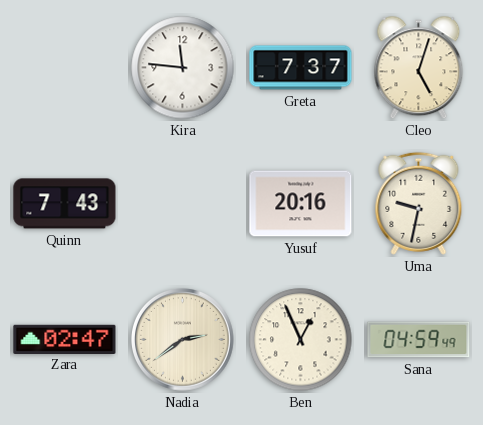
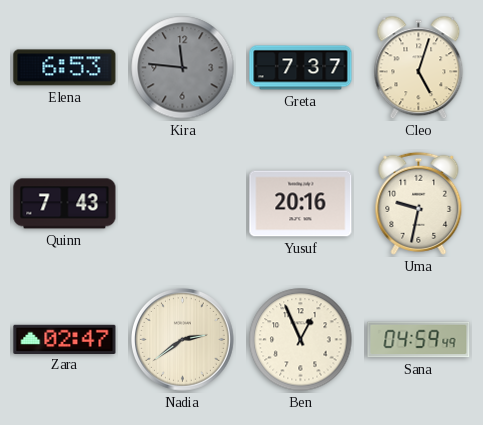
Elena: none -> 6:53 (65, 68)
Kira dial: white -> grey (183, 68)
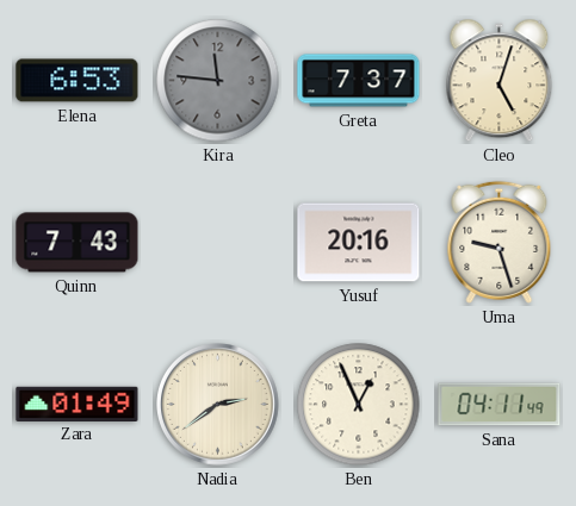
Uma: 9:32 -> 9:27 (500, 242)
Zara: 02:47 -> 01:49 (78, 404)
Sana: 04:59 -> 04:11 (500, 405)
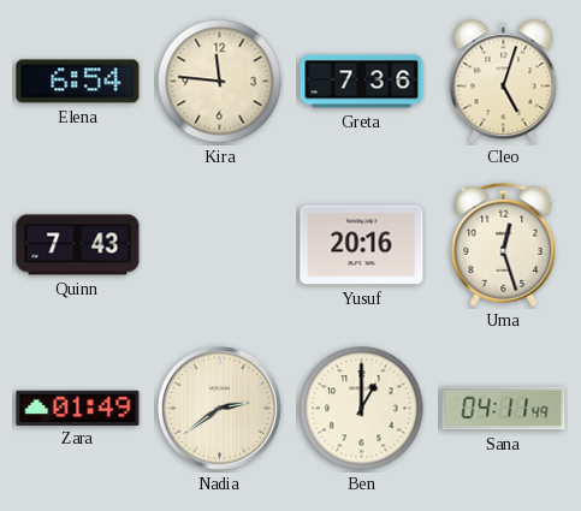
Elena: 6:53 -> 6:54 (78, 82)
Kira dial: grey -> cream (220, 82)
Greta: 7:37 -> 7:36 (362, 82)
Uma: 9:27 -> 12:27 (504, 244)
Ben: 12:56 -> 1:00 (362, 409)
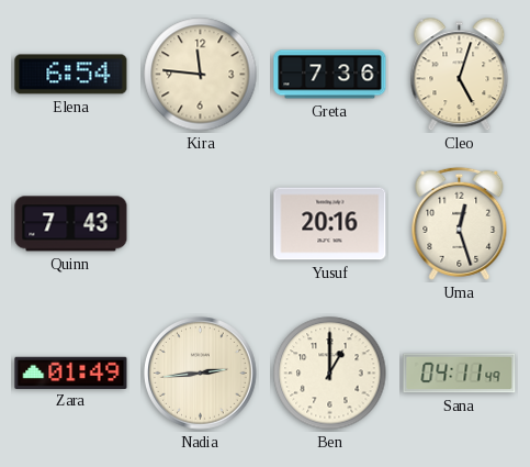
Nadia: 2:39 -> 2:44 (201, 374)
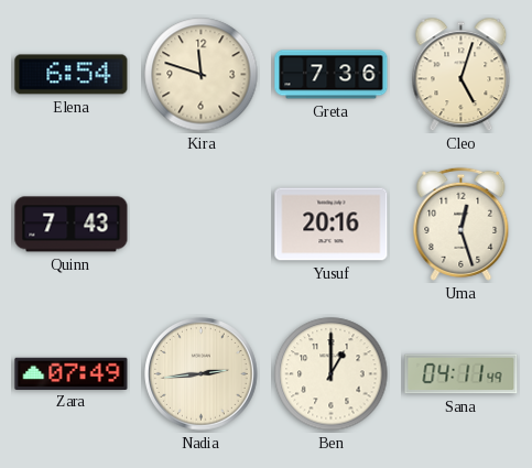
Kira: 11:46 -> 11:48 (202, 75)
Zara: 01:49 -> 07:49 (72, 373)
